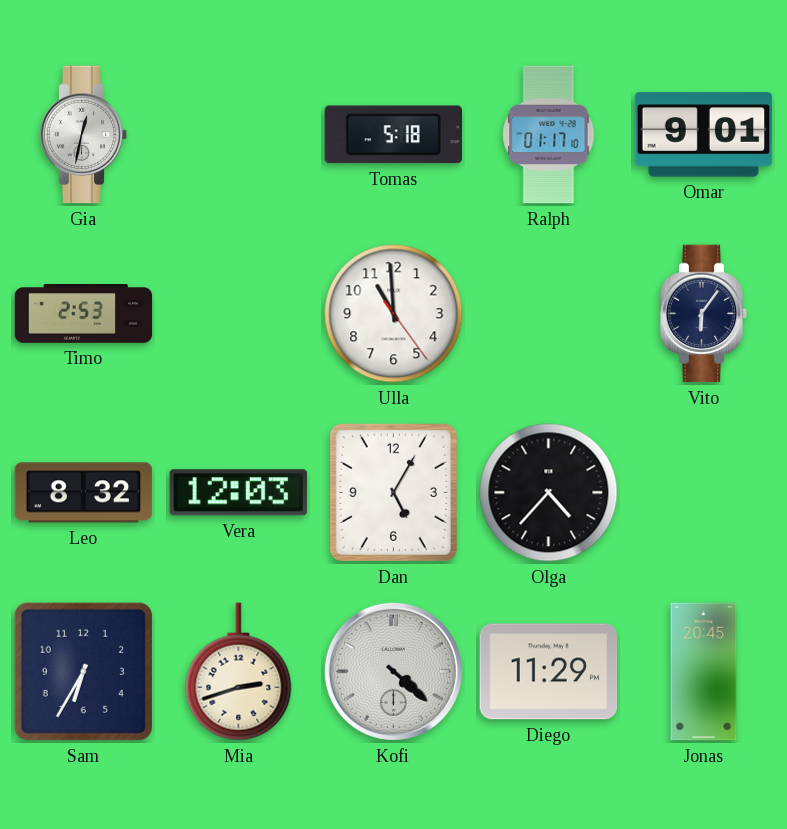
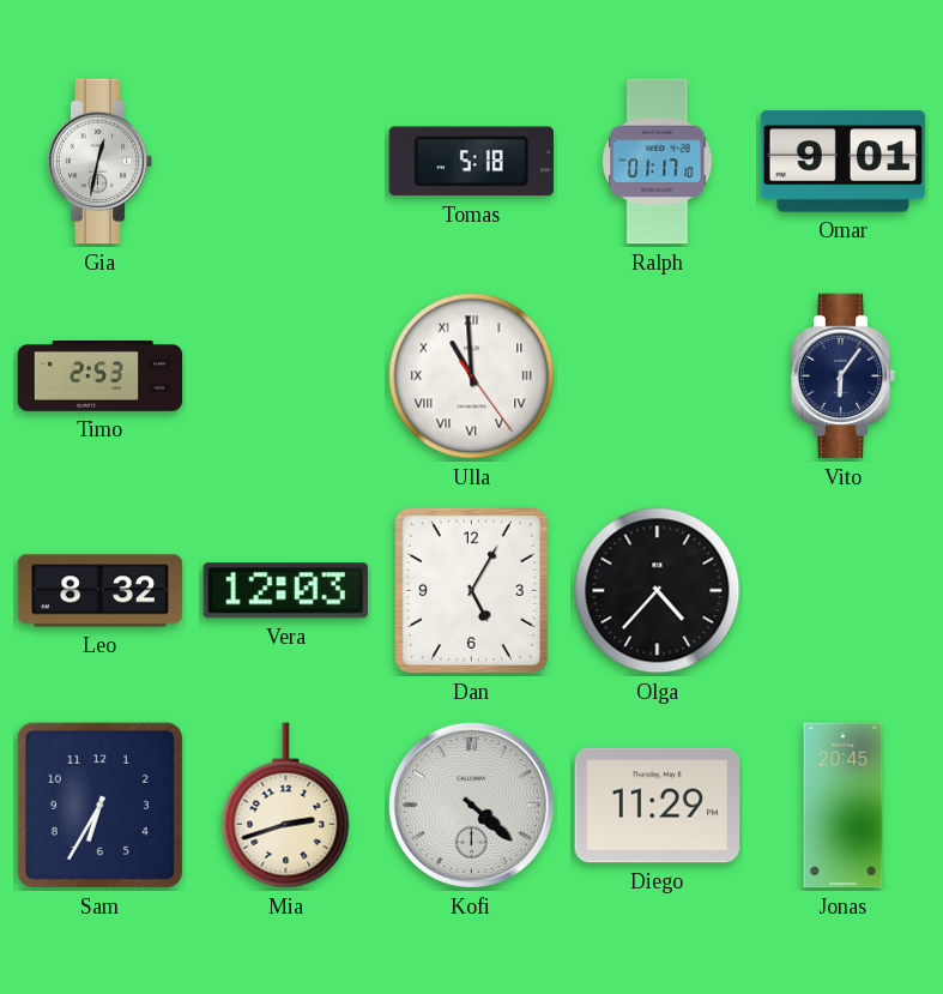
Ulla numerals: Arabic -> Roman (472, 376)
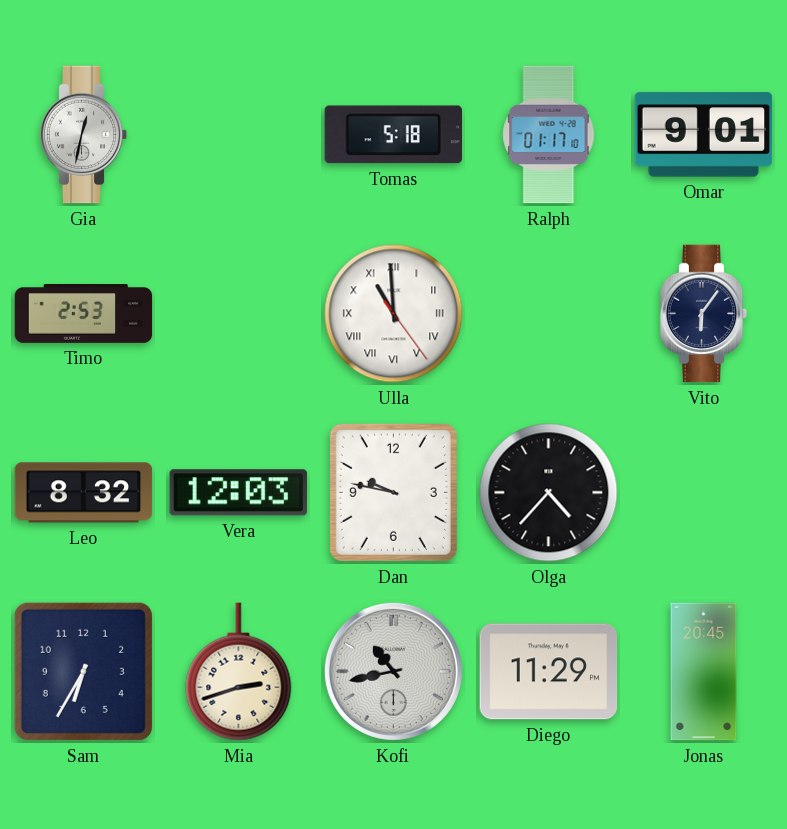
Dan: 5:05 -> 9:47 (393, 492)
Kofi: 4:22 -> 10:43 (393, 671)
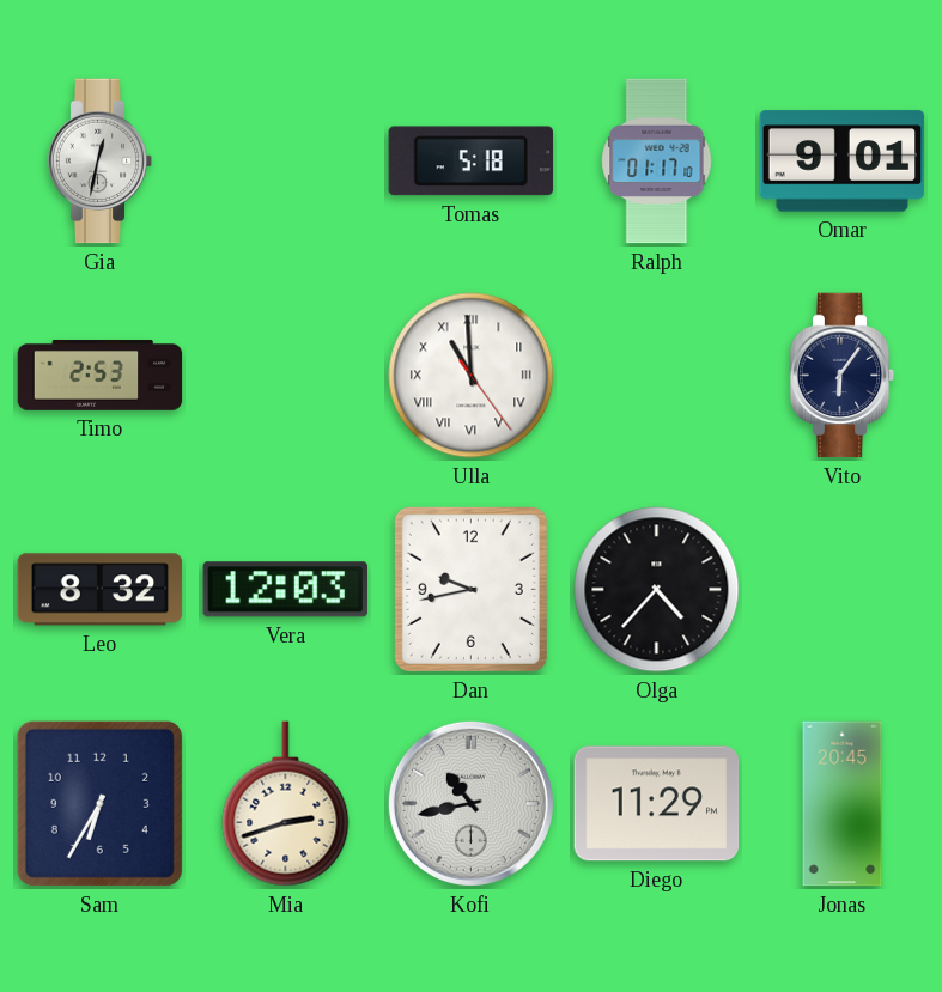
Dan: 9:47 -> 9:43 (470, 589)
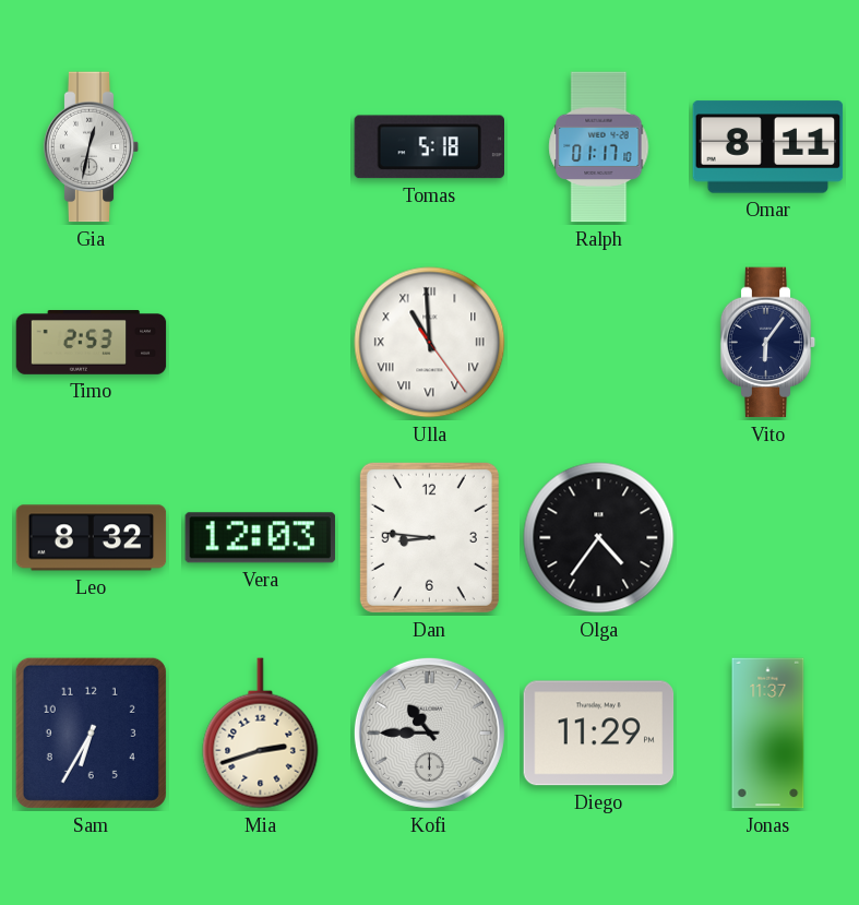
Omar: 9:01 -> 8:11 (768, 147)
Dan: 9:43 -> 8:46 (429, 537)
Olga: 4:37 -> 4:36 (599, 538)
Kofi: 10:43 -> 10:45 (429, 733)
Jonas: 20:45 -> 11:37 (768, 734)
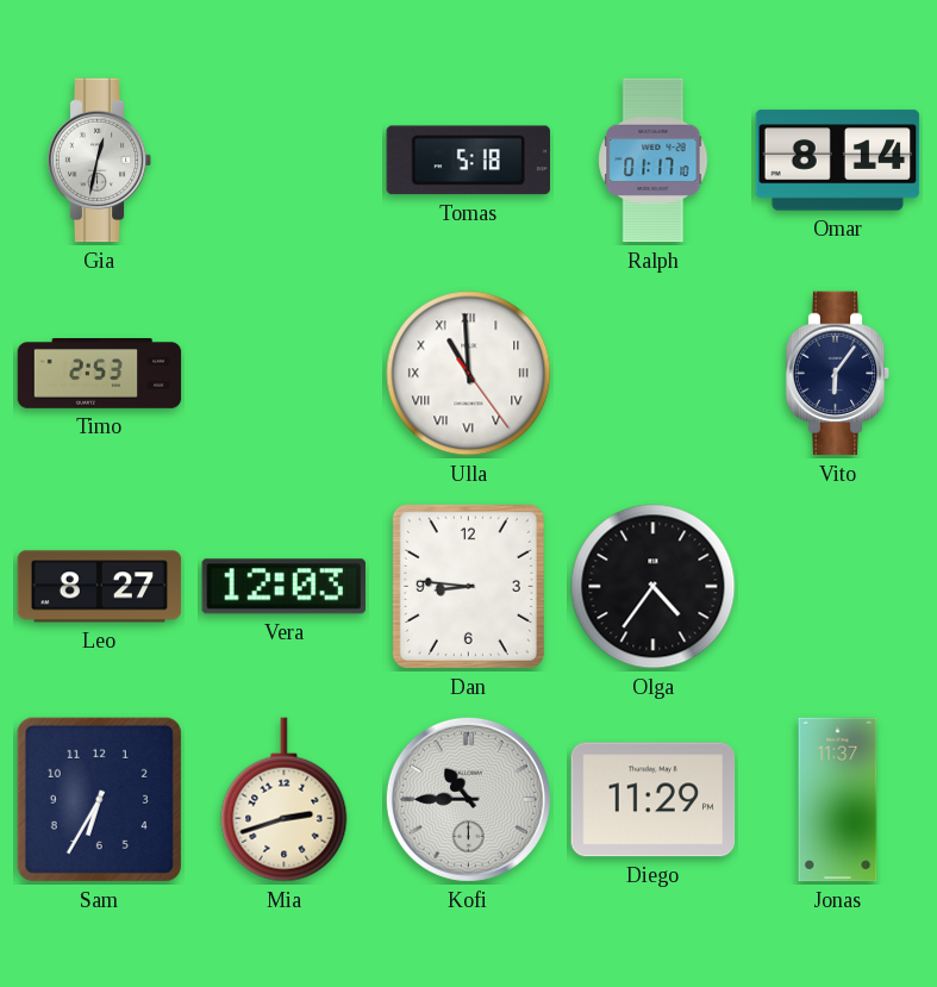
Omar: 8:11 -> 8:14 (838, 161)
Leo: 8:32 -> 8:27 (100, 587)
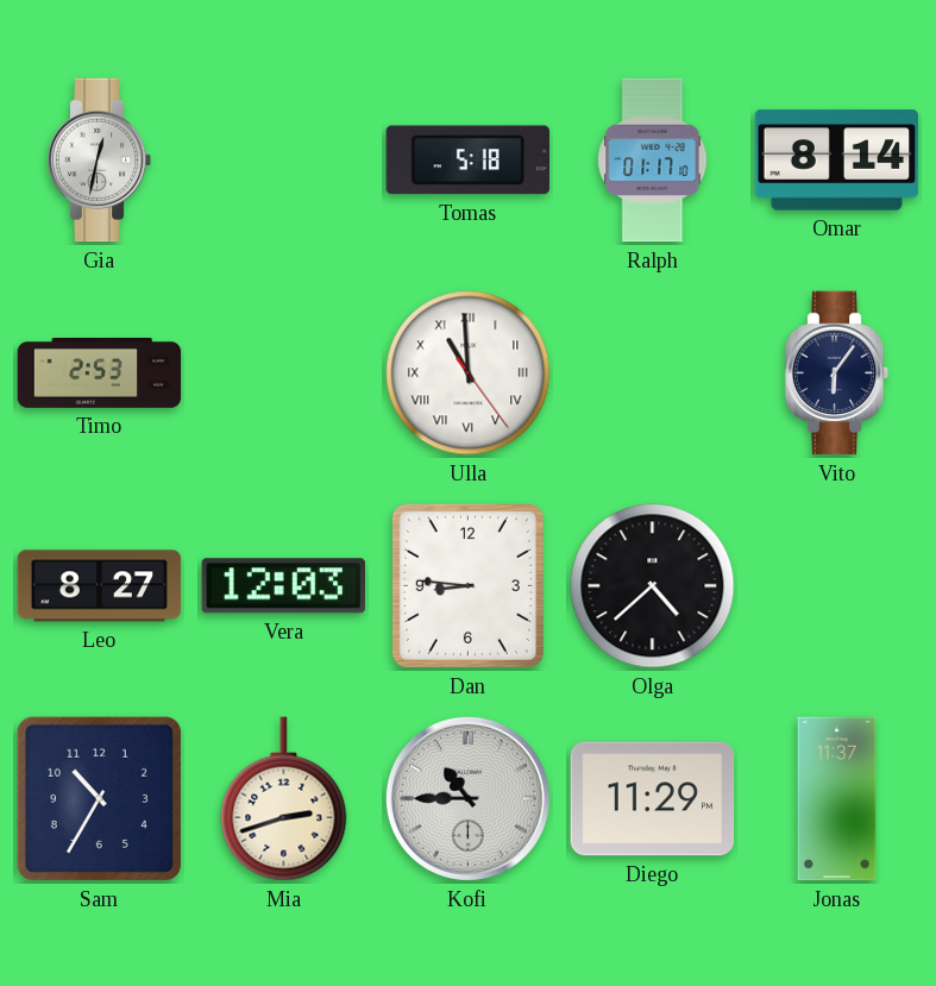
Olga: 4:36 -> 4:38 (653, 586)
Sam: 6:35 -> 10:35 (99, 798)
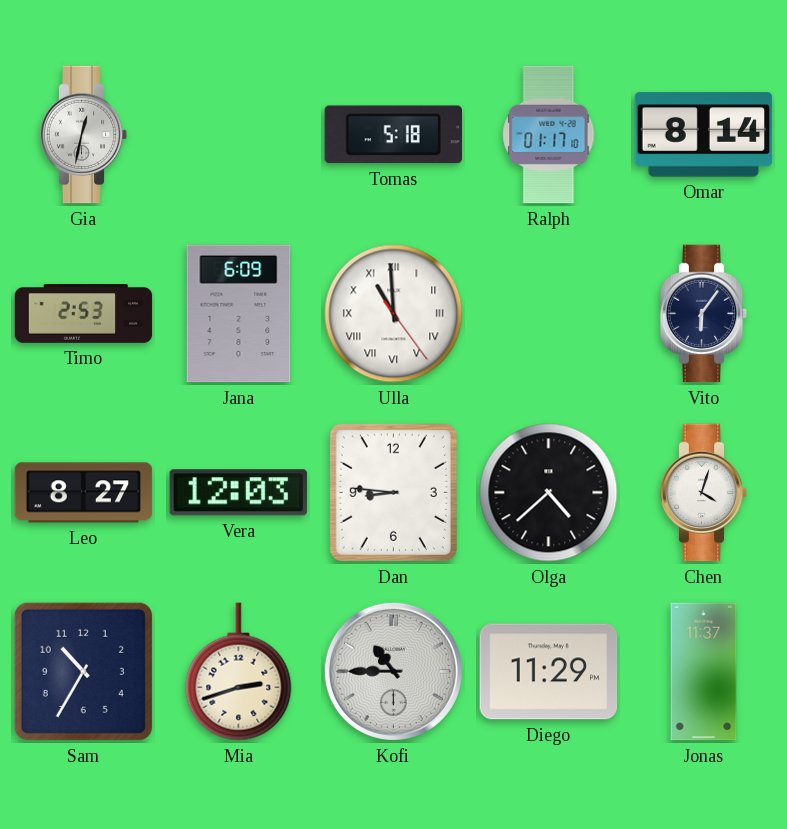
Jana: none -> 6:09 (239, 314)
Chen: none -> 4:03 (704, 493)
